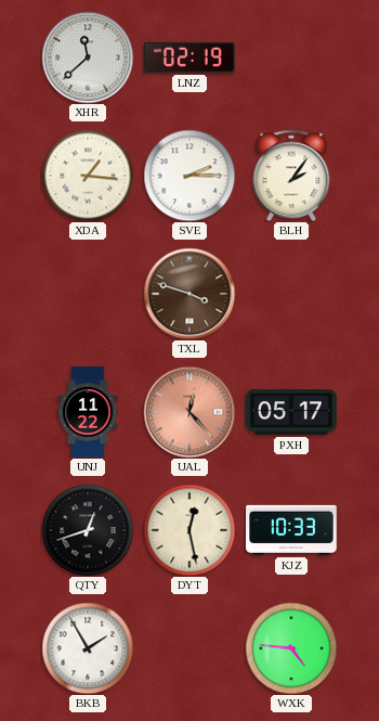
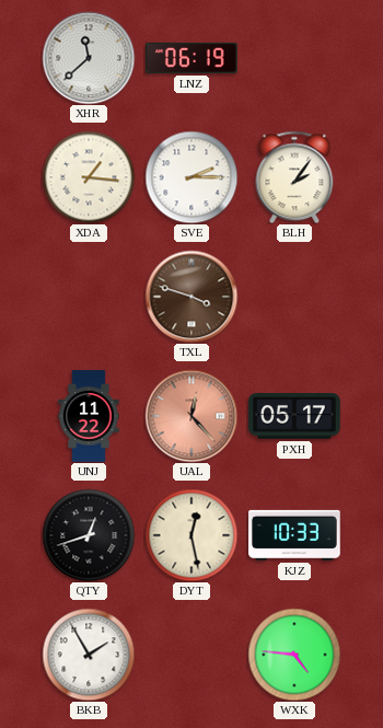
LNZ: 02:19 -> 06:19 (191, 58)
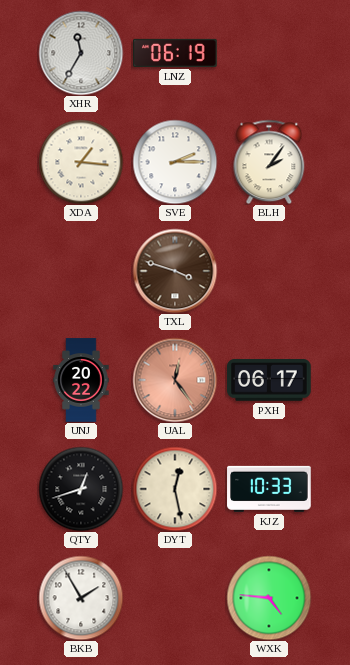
XHR: 11:38 -> 11:35 (81, 53)
UNJ: 11:22 -> 20:22 (81, 380)
UAL: 12:23 -> 12:24 (175, 380)
PXH: 05:17 -> 06:17 (269, 380)
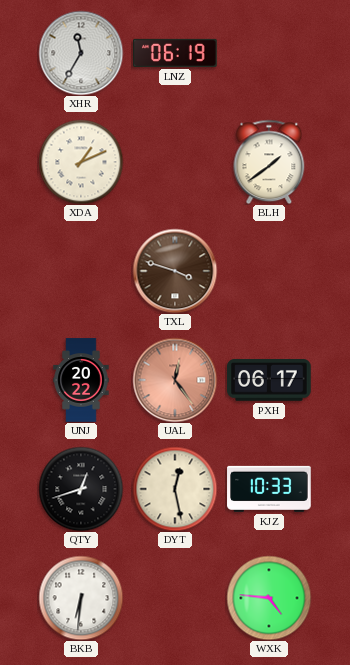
XDA: 1:16 -> 1:11 (81, 162)
SVE: 2:15 -> none (175, 162)
BLH: 2:06 -> 1:39 (269, 162)
BKB: 1:55 -> 6:31 (81, 598)
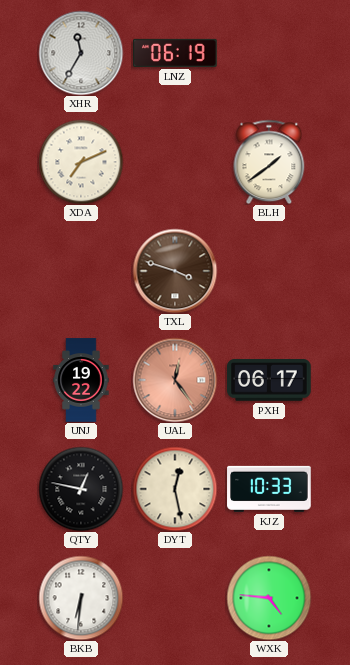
XDA: 1:11 -> 7:11 (81, 162)
UNJ: 20:22 -> 19:22 (81, 380)
QTY: 12:42 -> 12:47 (81, 489)
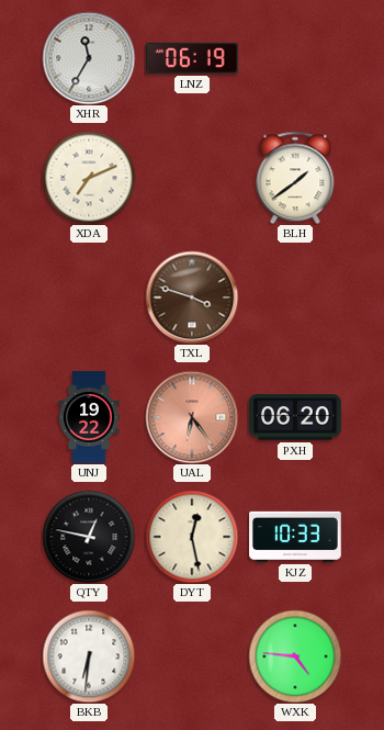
UAL: 12:24 -> 6:24 (192, 417)
PXH: 06:17 -> 06:20 (295, 417)
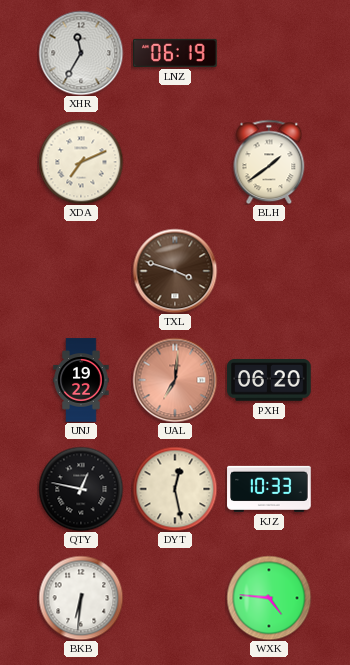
UAL: 6:24 -> 7:01 (175, 380)
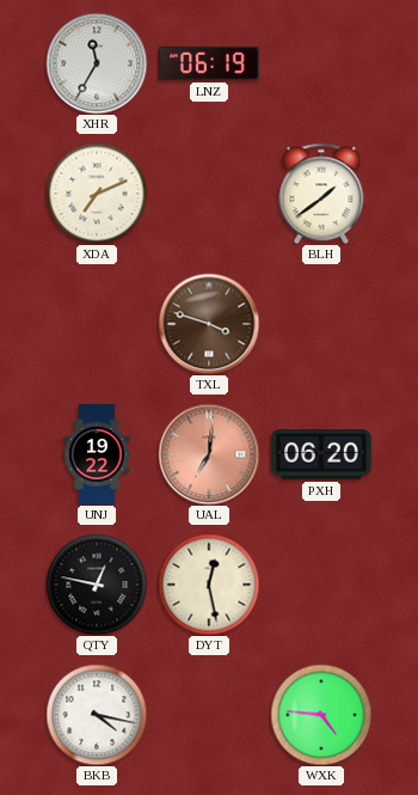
KJZ: 10:33 -> none (269, 489)
BKB: 6:31 -> 4:17 (97, 715)
